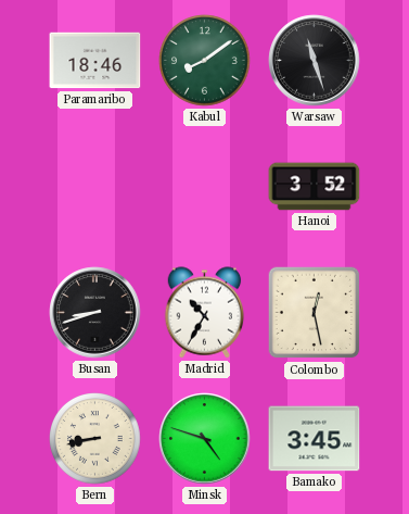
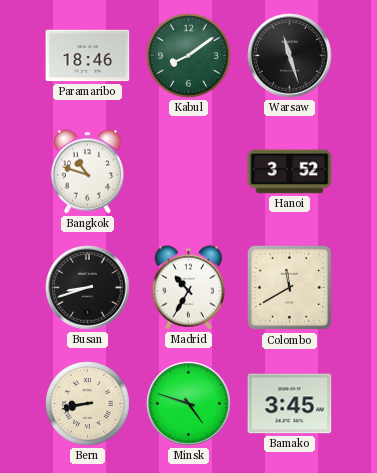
Bangkok: none -> 10:48 (88, 172)
Colombo: 12:28 -> 11:40 (290, 288)
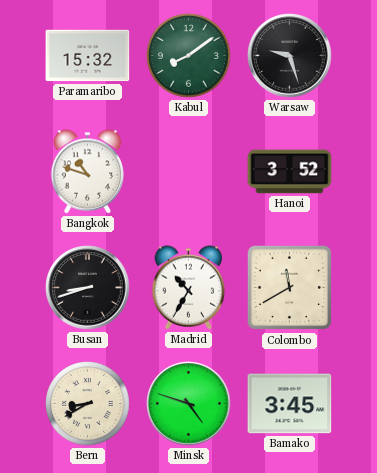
Paramaribo: 18:46 -> 15:32 (88, 56)
Warsaw: 11:27 -> 9:27 (290, 56)
Bern: 8:43 -> 8:40 (88, 404)
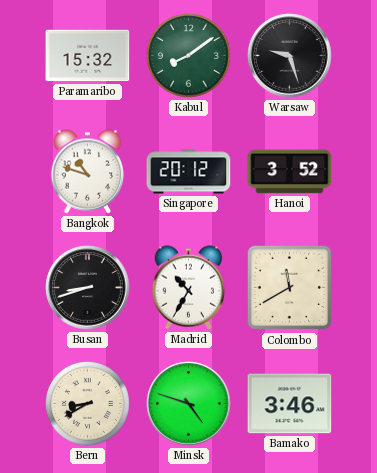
Singapore: none -> 20:12 (189, 172)
Bamako: 3:45 -> 3:46 (290, 404)
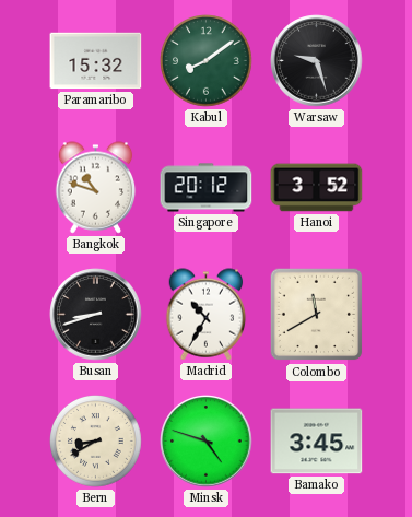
Bamako: 3:46 -> 3:45 (317, 442)
